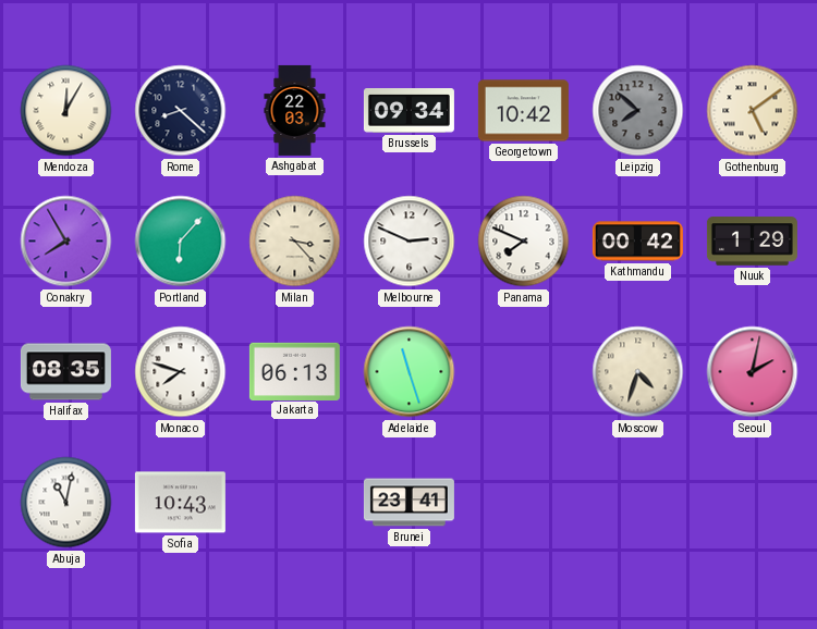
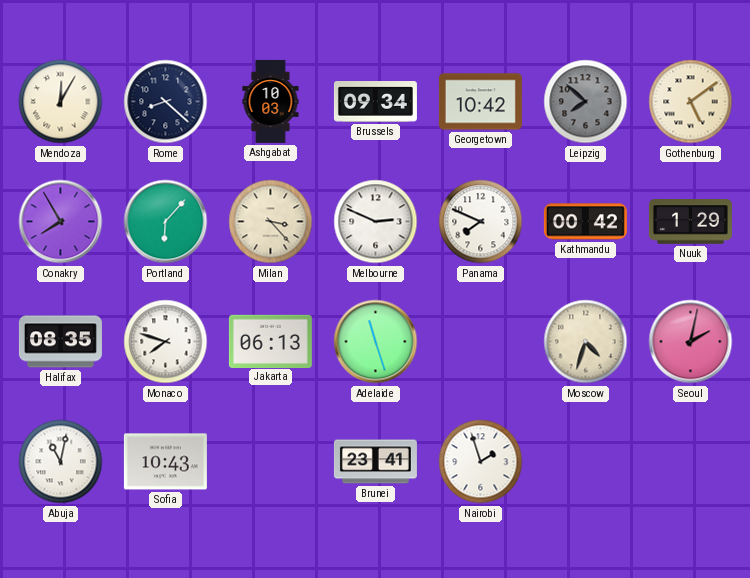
Ashgabat: 22:03 -> 10:03 (271, 101)
Nairobi: none -> 1:57 (481, 462)
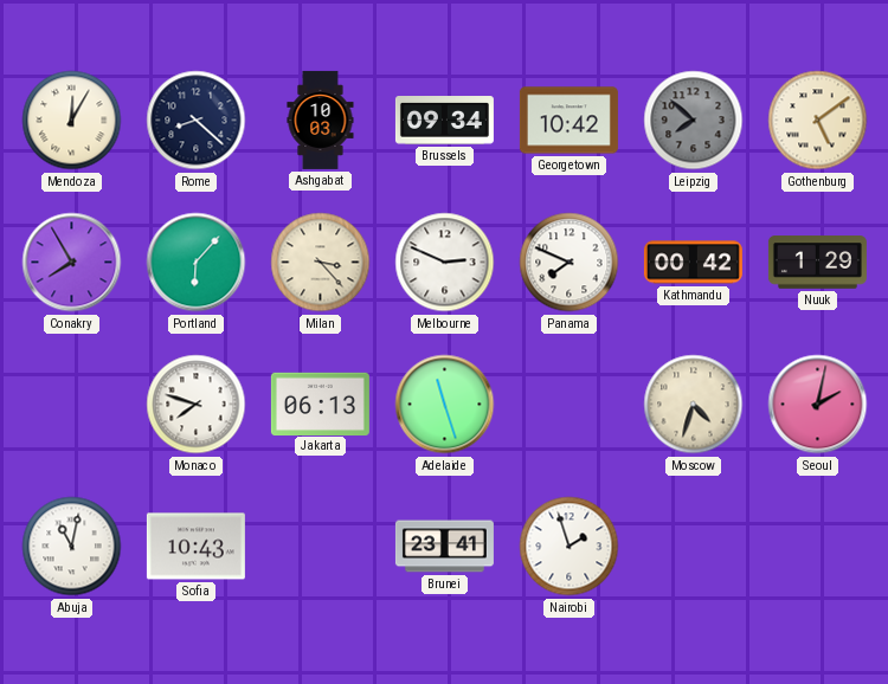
Halifax: 08:35 -> none (60, 342)
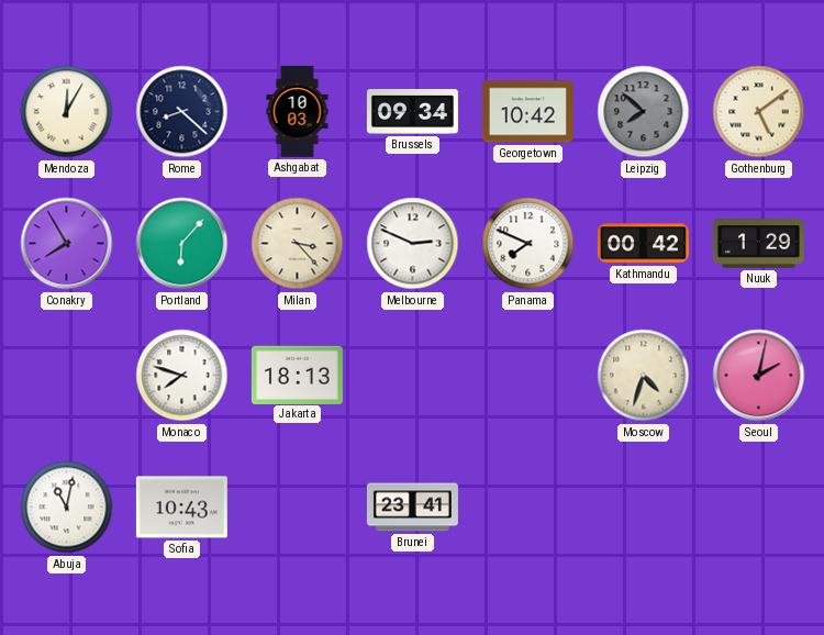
Jakarta: 06:13 -> 18:13 (297, 375)
Adelaide: 11:27 -> none (445, 405)
Nairobi: 1:57 -> none (570, 547)
